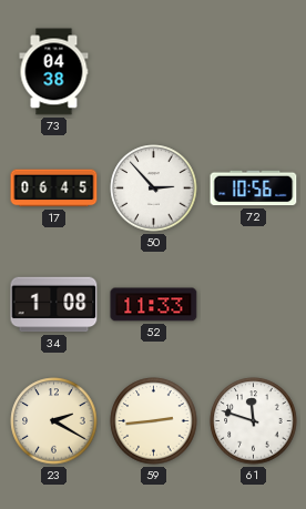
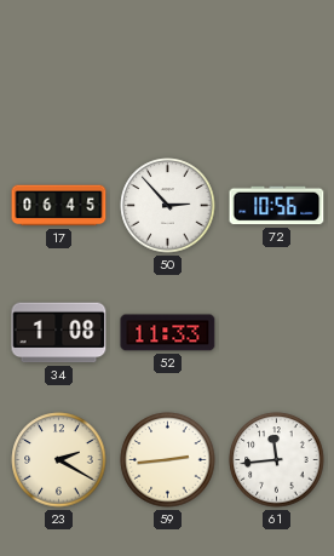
73: 04:38 -> none (54, 72)
61: 11:48 -> 11:44 (277, 460)
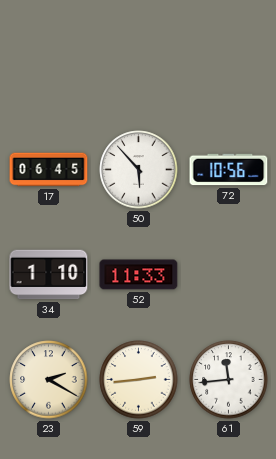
50: 2:53 -> 5:53 (139, 170)
34: 1:08 -> 1:10 (49, 275)
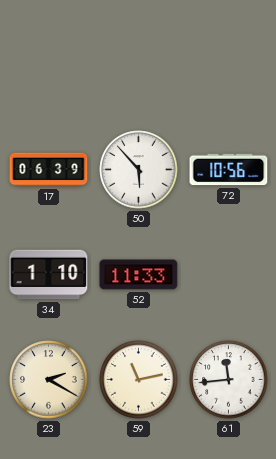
17: 06:45 -> 06:39 (49, 170)
59: 2:44 -> 11:13 (139, 380)
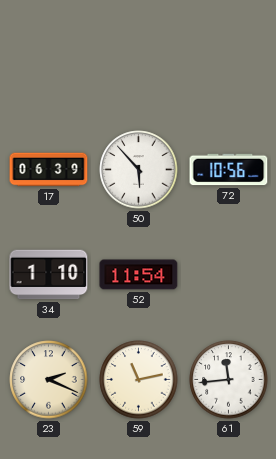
52: 11:33 -> 11:54 (139, 275)
23: 2:20 -> 2:19 (49, 380)
